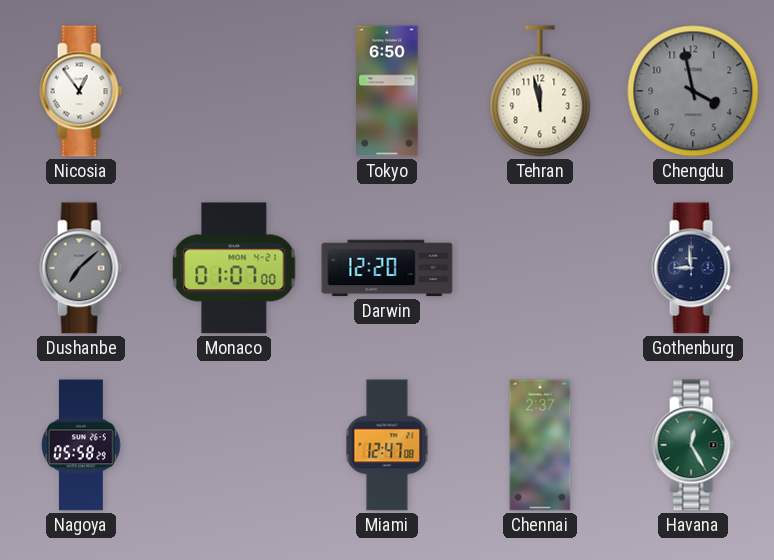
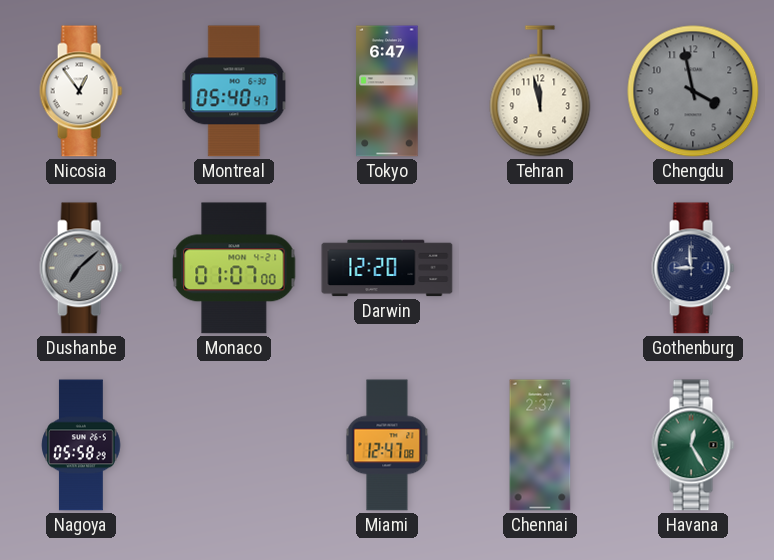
Montreal: none -> 05:40 (234, 91)
Tokyo: 6:50 -> 6:47 (387, 91)
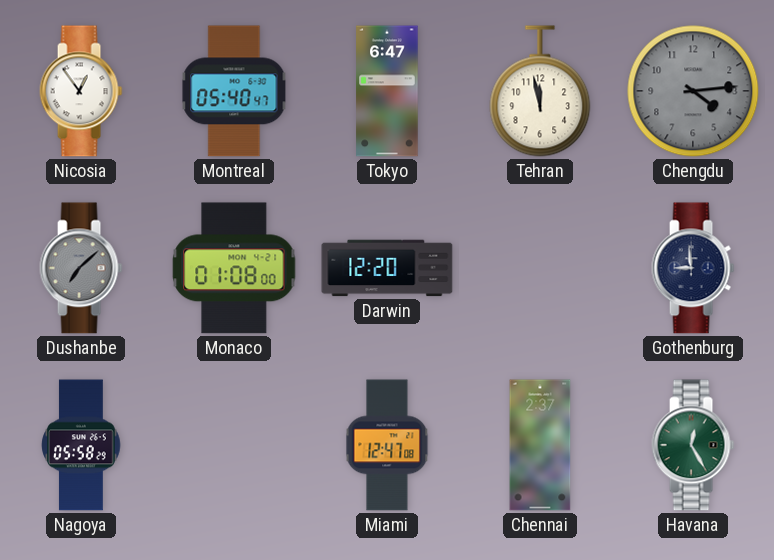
Chengdu: 3:58 -> 4:14 (693, 91)
Monaco: 01:07 -> 01:08 (234, 268)
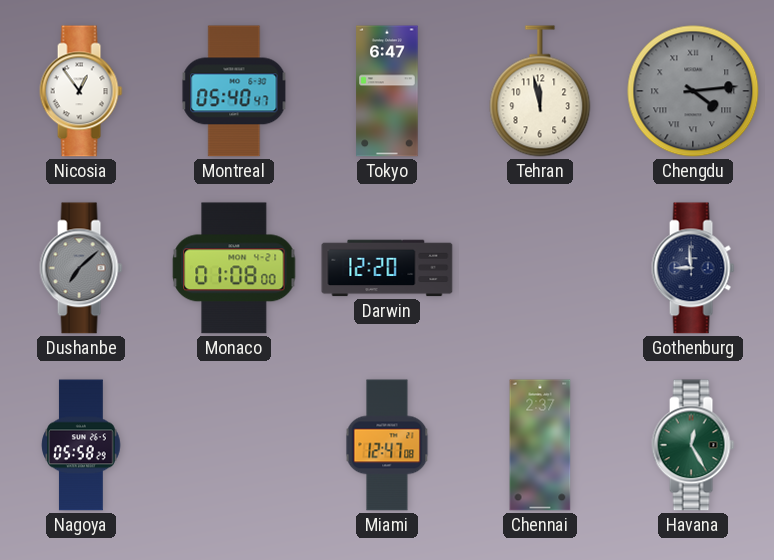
Chengdu numerals: Arabic -> Roman (693, 91)
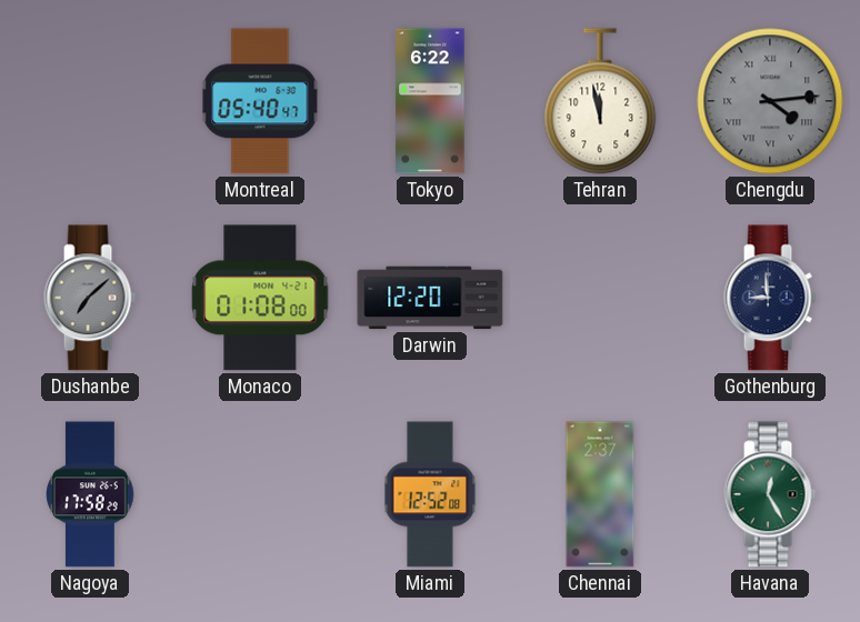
Nicosia: 12:54 -> none (81, 91)
Tokyo: 6:47 -> 6:22 (430, 101)
Nagoya: 05:58 -> 17:58 (90, 494)
Miami: 12:47 -> 12:52 (430, 494)
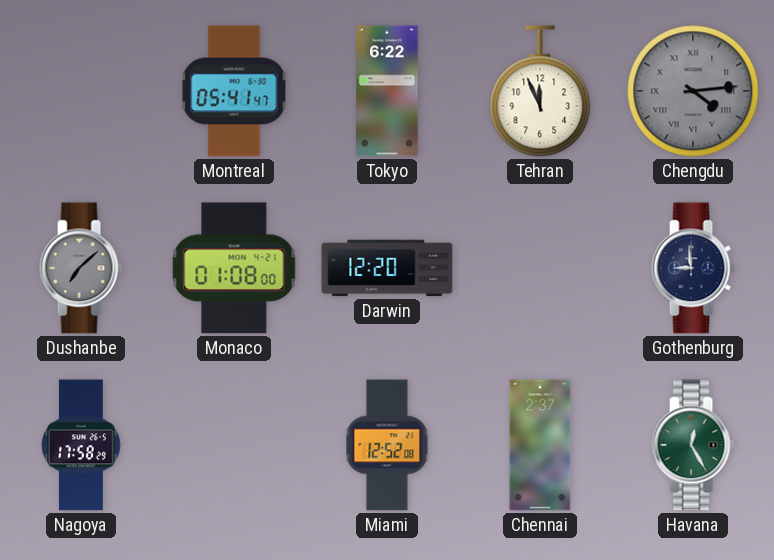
Montreal: 05:40 -> 05:41 (234, 91)
Tehran: 11:58 -> 11:56 (540, 91)
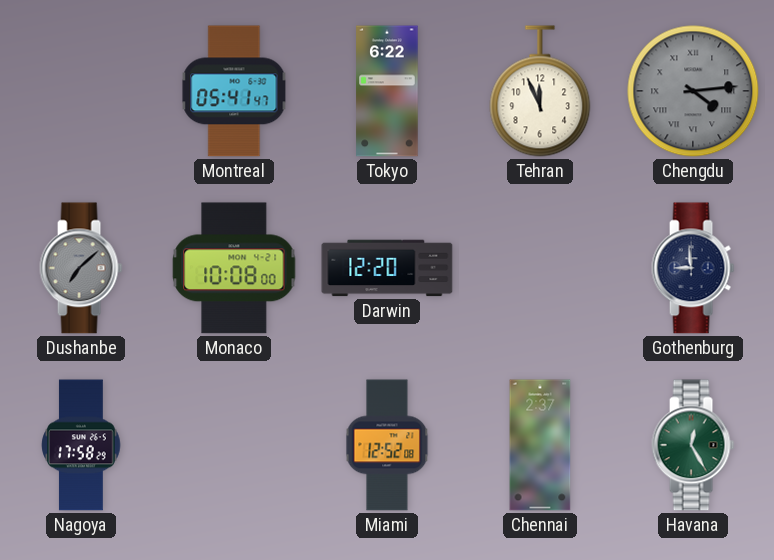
Monaco: 01:08 -> 10:08 (234, 268)
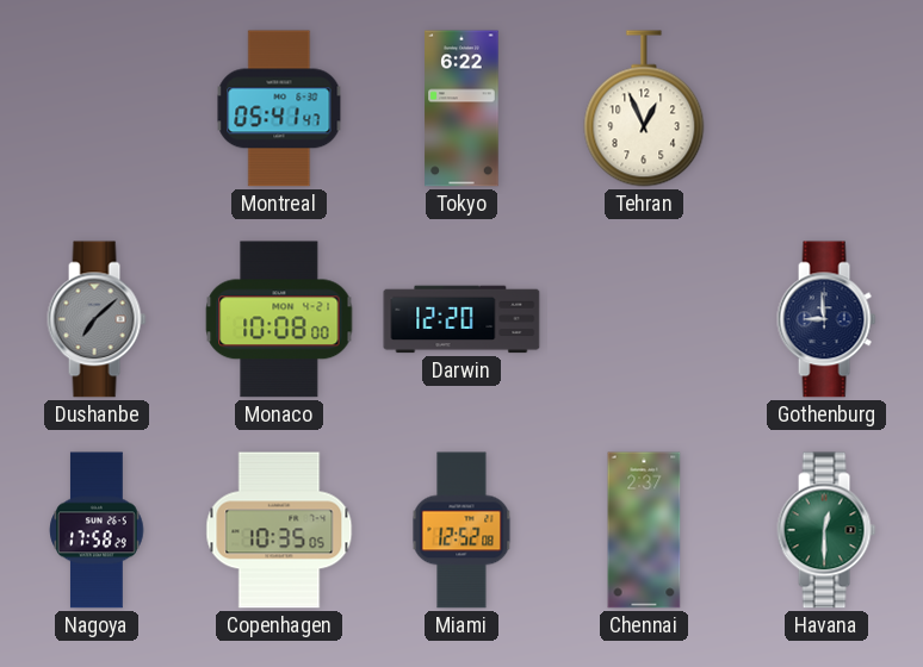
Tehran: 11:56 -> 12:56 (644, 108)
Chengdu: 4:14 -> none (693, 91)
Copenhagen: none -> 10:35 (279, 530)
Havana: 12:25 -> 12:30 (826, 530)
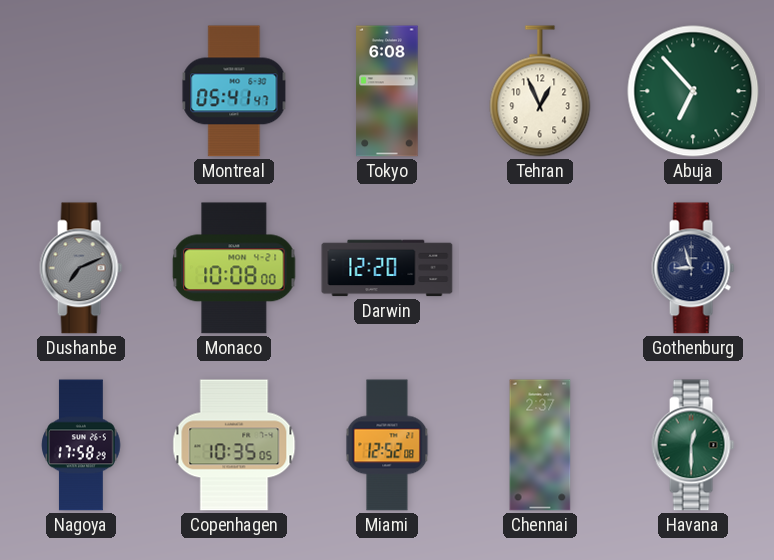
Tokyo: 6:22 -> 6:08 (387, 91)
Abuja: none -> 6:53 (693, 91)
Dushanbe: 7:08 -> 7:11 (81, 268)
Gothenburg: 8:59 -> 8:57 (693, 268)
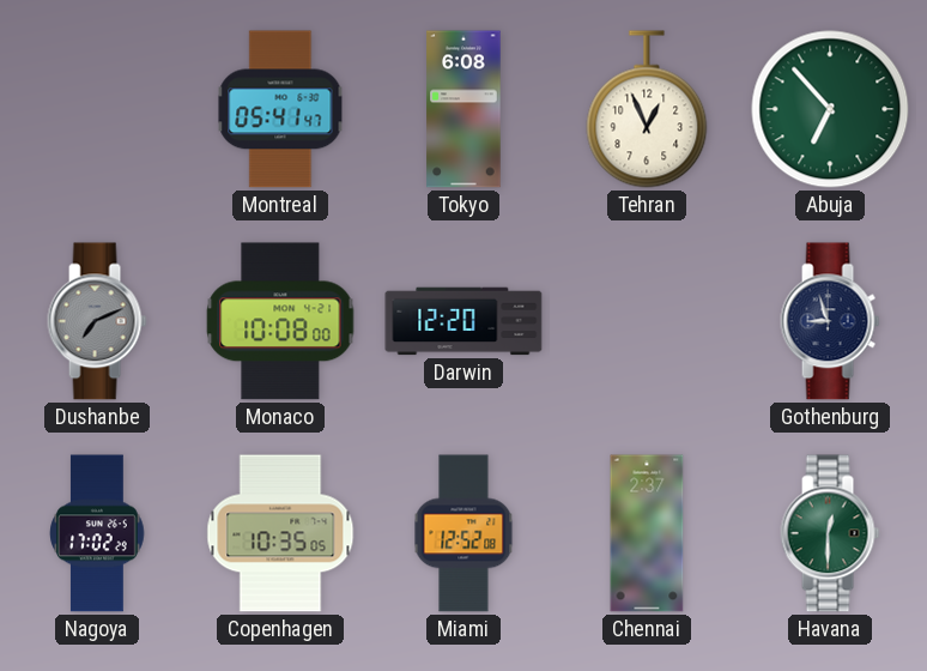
Nagoya: 17:58 -> 17:02 (97, 533)
